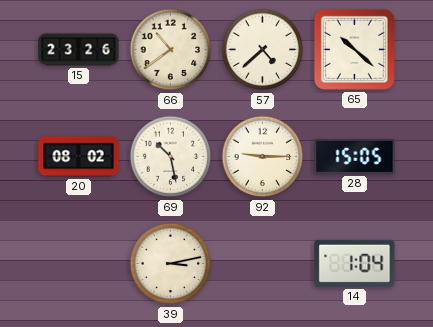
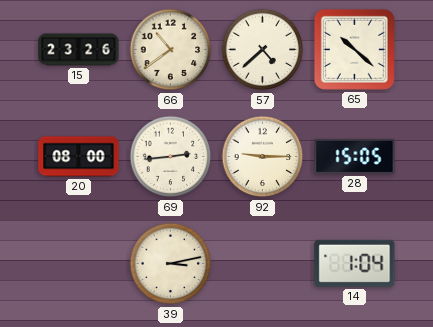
20: 08:02 -> 08:00 (79, 157)
69: 10:28 -> 2:44 (171, 157)
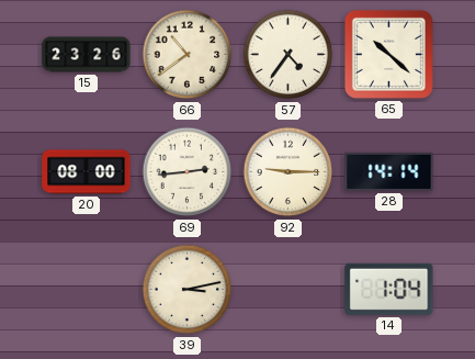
57: 4:38 -> 4:36 (289, 55)
28: 15:05 -> 14:14 (389, 171)
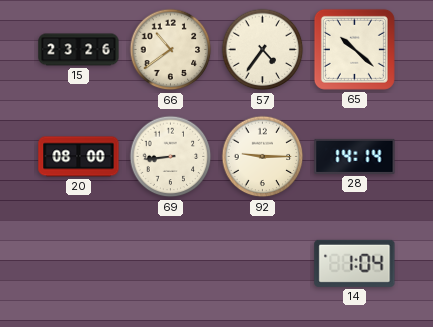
69: 2:44 -> 8:44 (171, 157)
39: 3:13 -> none (188, 290)
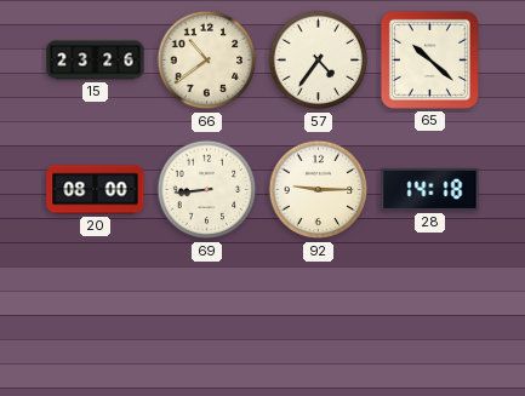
28: 14:14 -> 14:18 (430, 189)
14: 1:04 -> none (355, 263)
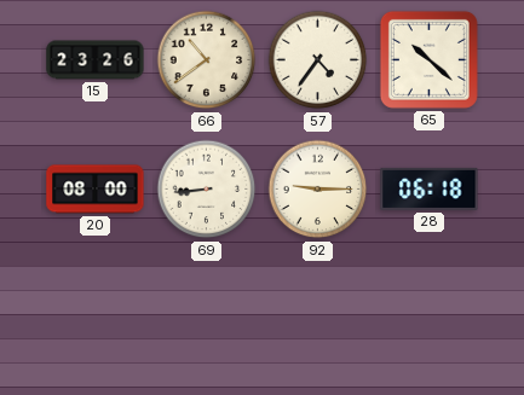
28: 14:18 -> 06:18 (430, 188)
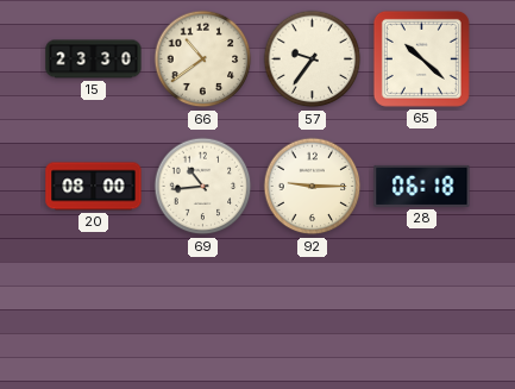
15: 23:26 -> 23:30 (94, 59)
57: 4:36 -> 9:36 (313, 59)
69: 8:44 -> 10:44 (203, 187)
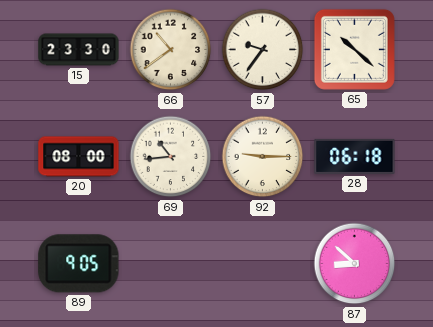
89: none -> 9:05 (79, 264)
87: none -> 8:52 (355, 264)
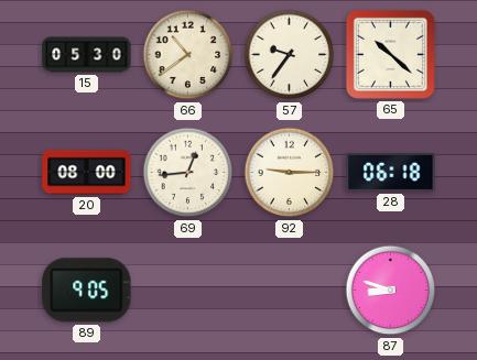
15: 23:30 -> 05:30 (87, 55)
69: 10:44 -> 12:44 (188, 173)
87: 8:52 -> 8:48 (391, 291)
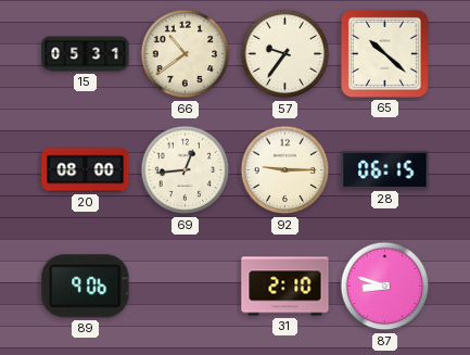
15: 05:30 -> 05:31 (86, 54)
28: 06:18 -> 06:15 (385, 169)
89: 9:05 -> 9:06 (86, 287)
31: none -> 2:10 (285, 287)
